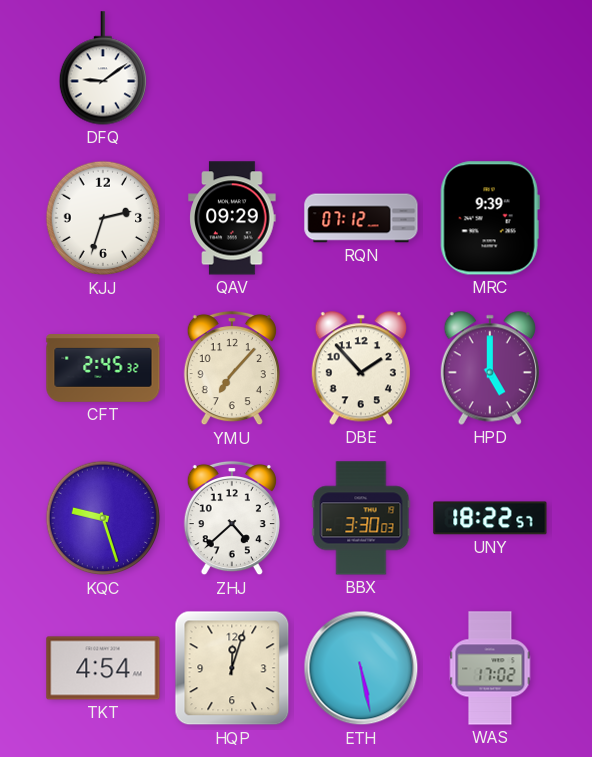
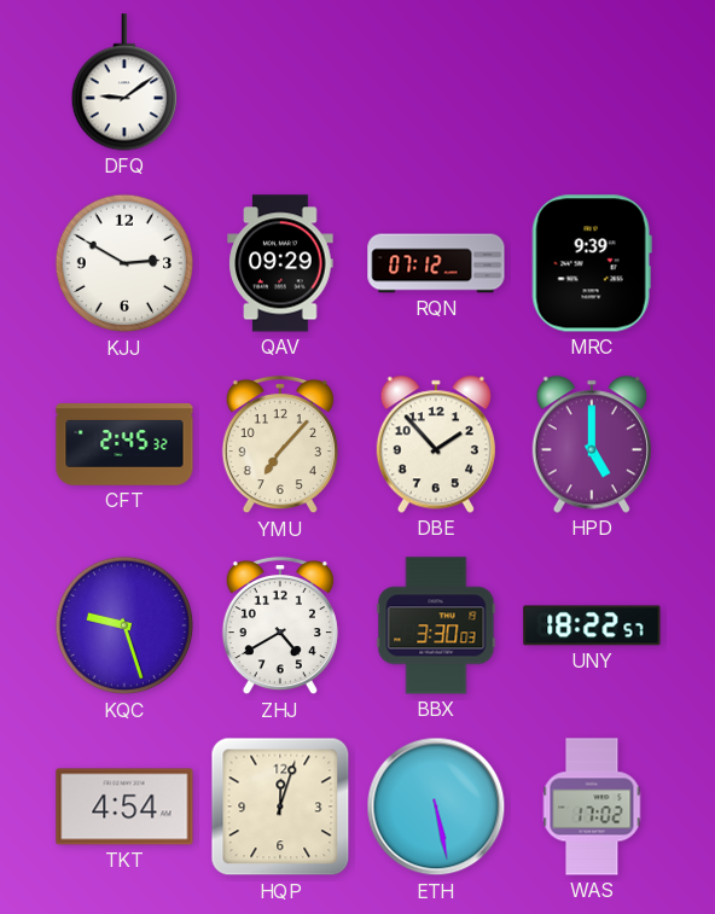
KJJ: 2:33 -> 2:50 (124, 263)
ZHJ: 4:38 -> 4:40 (280, 625)
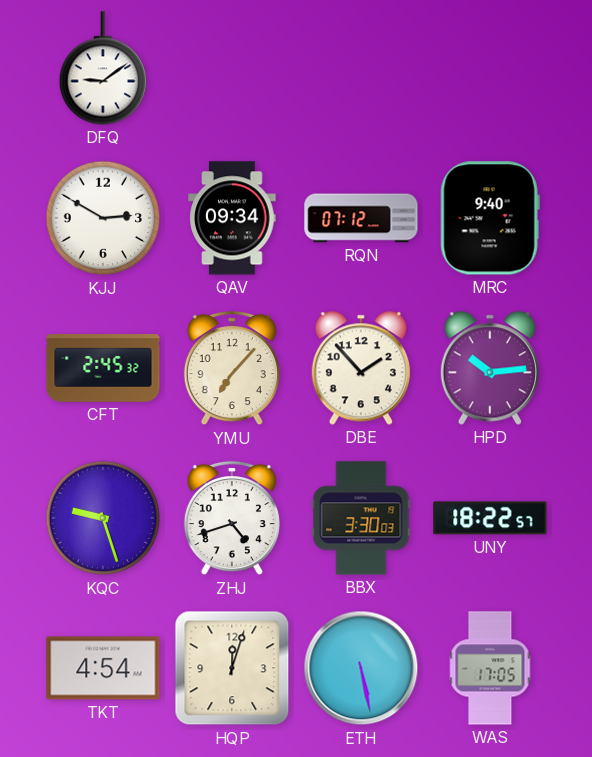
QAV: 09:29 -> 09:34 (232, 218)
MRC: 9:39 -> 9:40 (490, 218)
HPD: 5:00 -> 10:14 (490, 368)
ZHJ: 4:40 -> 4:42 (232, 518)
WAS: 17:02 -> 17:05 (490, 668)
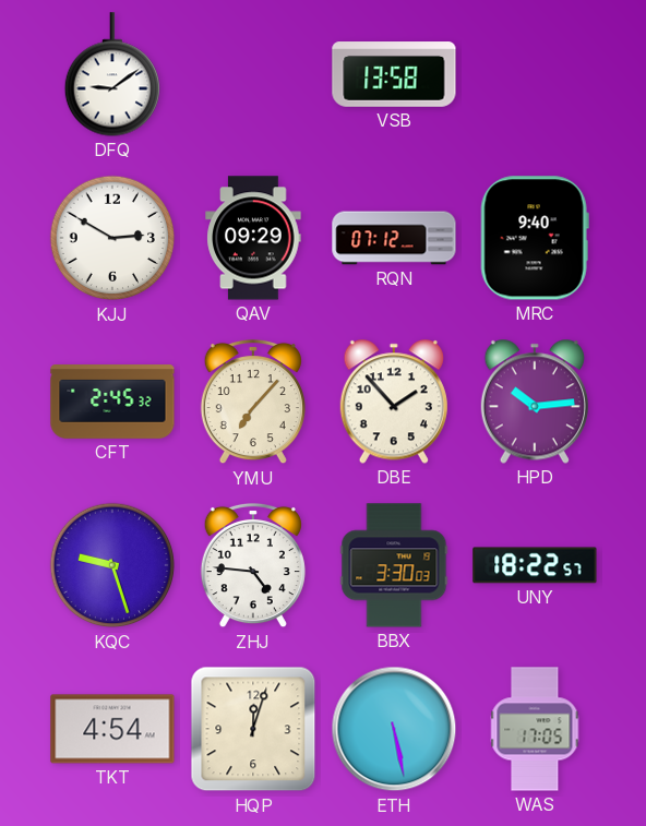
VSB: none -> 13:58 (394, 74)
QAV: 09:34 -> 09:29 (253, 238)
ZHJ: 4:42 -> 4:46 (253, 565)
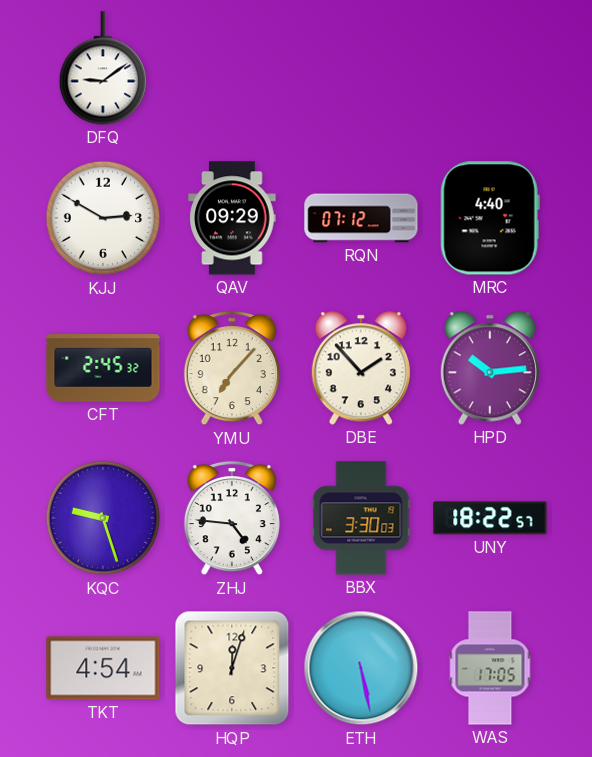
VSB: 13:58 -> none (394, 74)
MRC: 9:40 -> 4:40 (490, 218)
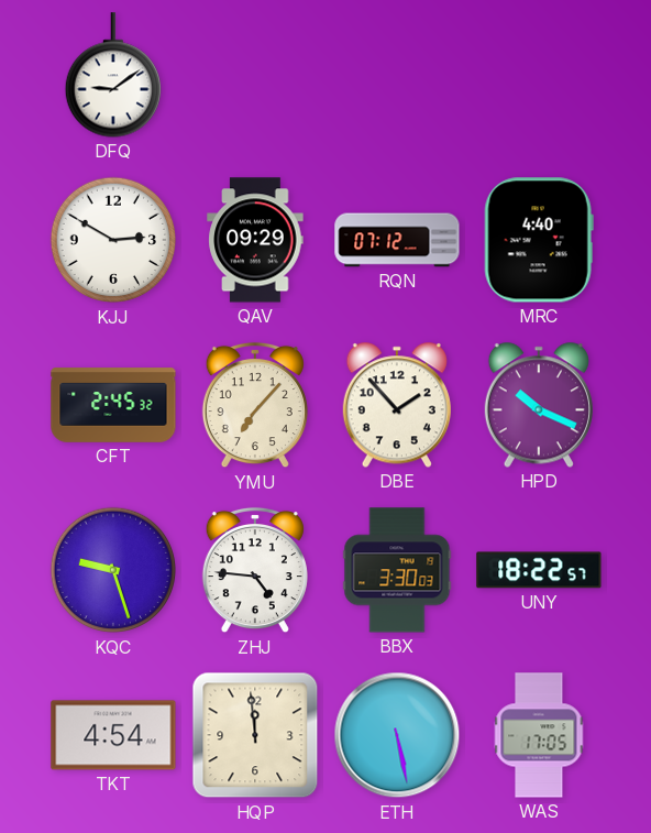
HPD: 10:14 -> 10:19 (539, 405)
HQP: 12:03 -> 11:59 (255, 735)
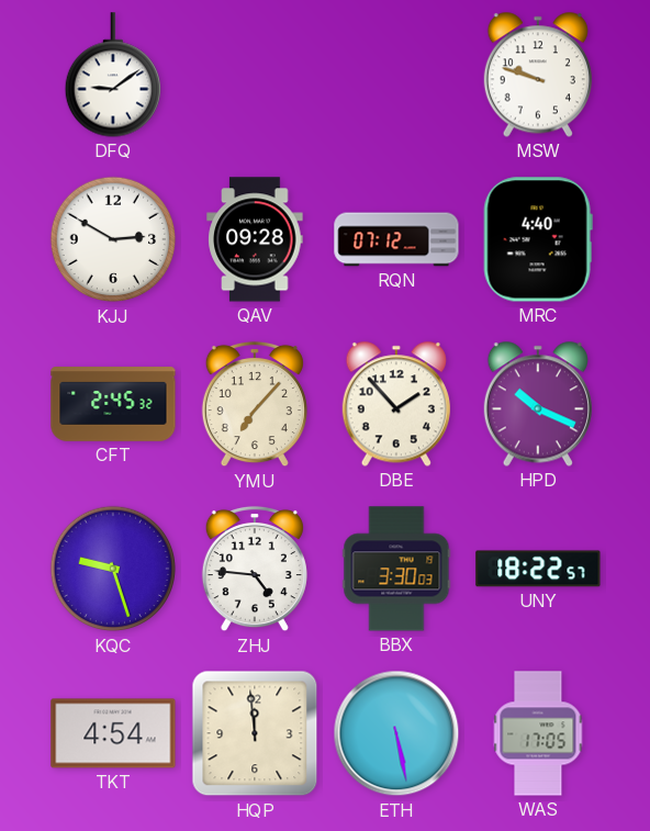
MSW: none -> 9:48 (538, 75)
QAV: 09:29 -> 09:28 (255, 239)
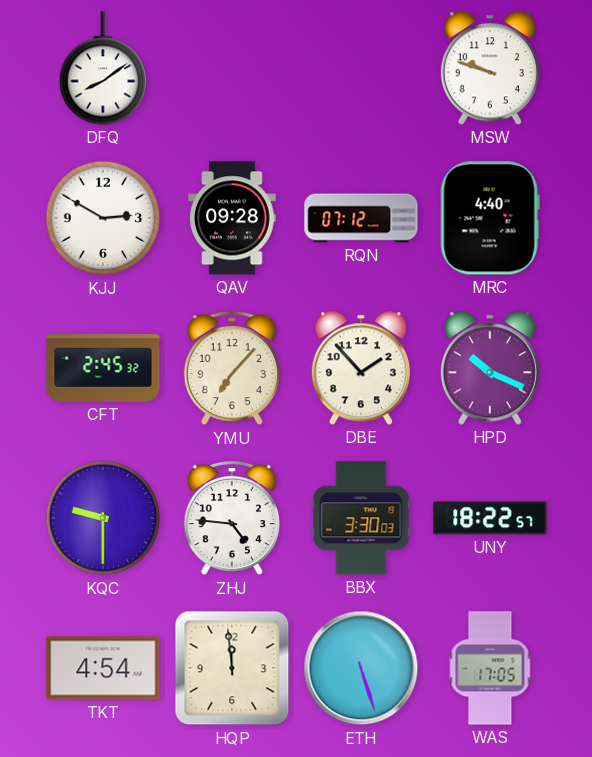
DFQ: 9:09 -> 8:09 (102, 68)
KQC: 9:27 -> 9:30 (103, 518)
ETH: 5:28 -> 5:27 (361, 668)
